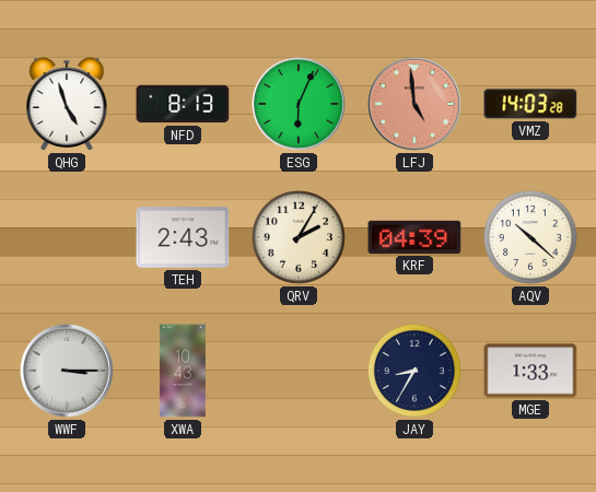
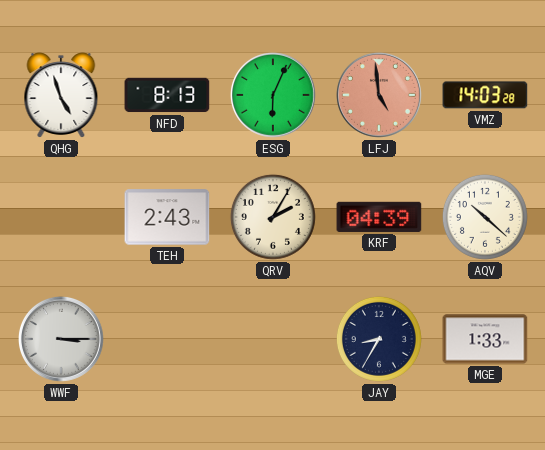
XWA: 10:43 -> none (183, 371)
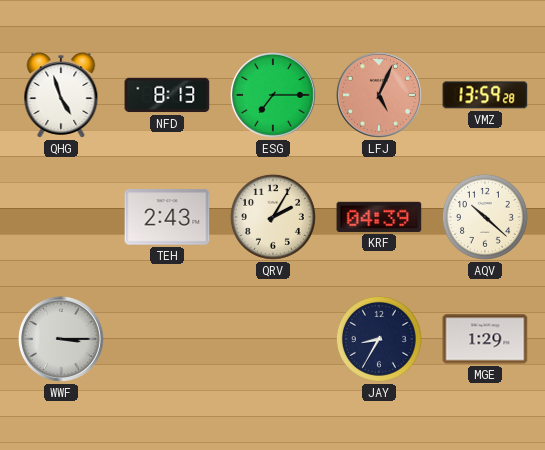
ESG: 6:04 -> 7:15 (274, 96)
LFJ: 4:59 -> 5:04 (380, 96)
VMZ: 14:03 -> 13:59 (485, 95)
MGE: 1:33 -> 1:29 (485, 339)
